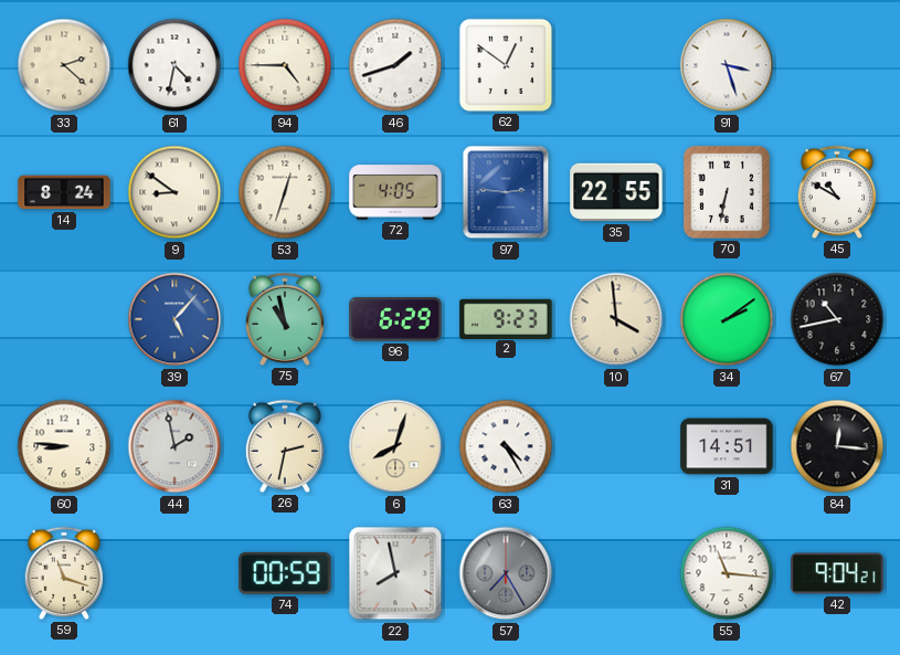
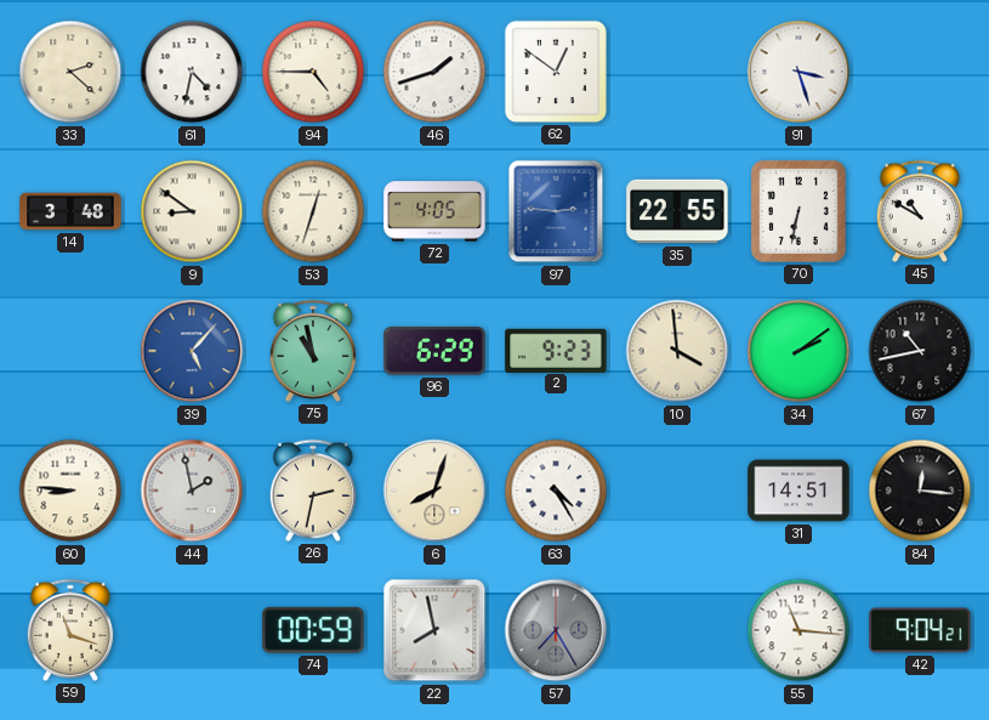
14: 8:24 -> 3:48 (70, 211)
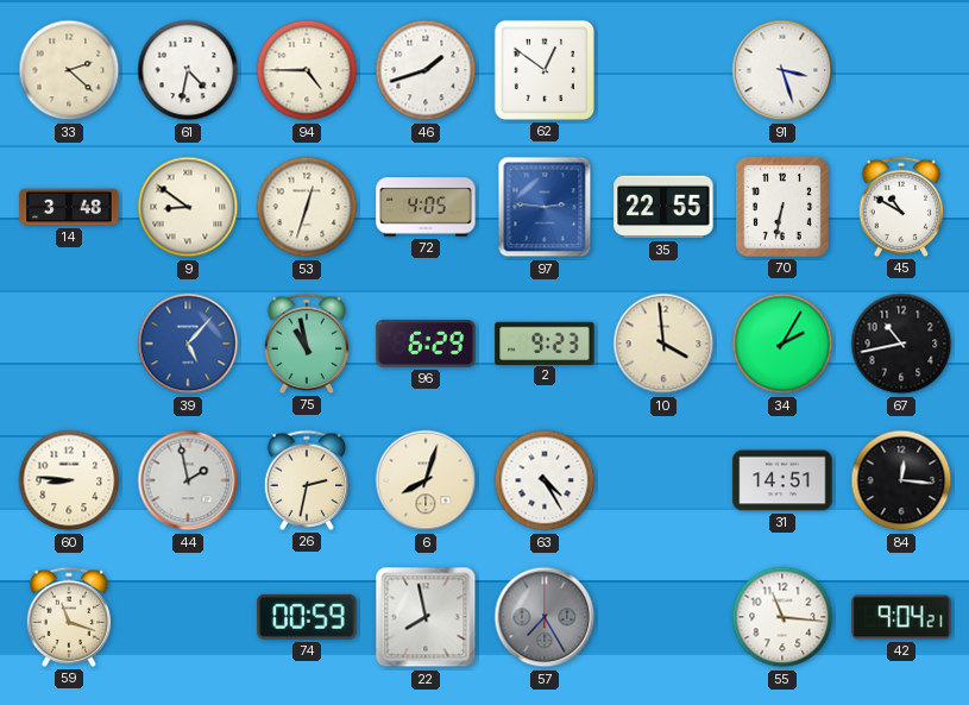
34: 2:09 -> 2:05 (782, 344)
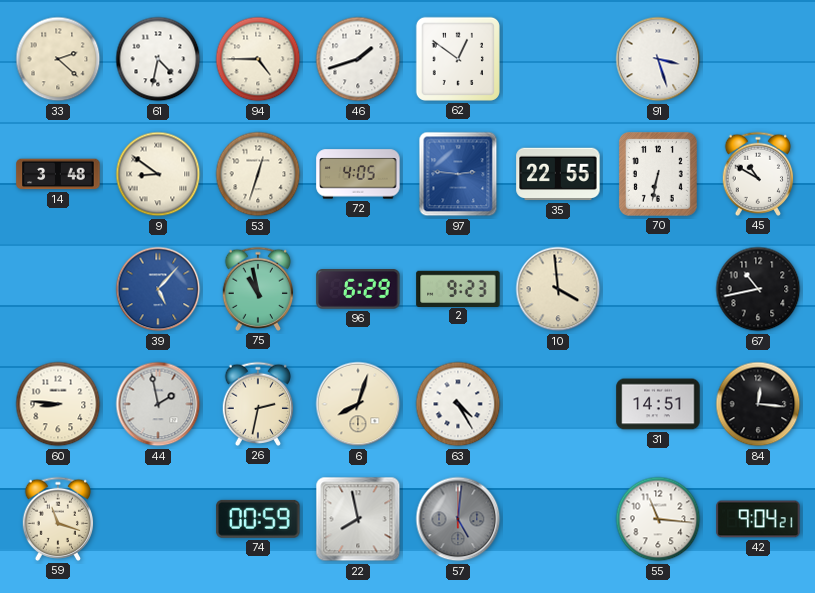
34: 2:05 -> none (782, 344)
57: 7:25 -> 5:01 (458, 519)
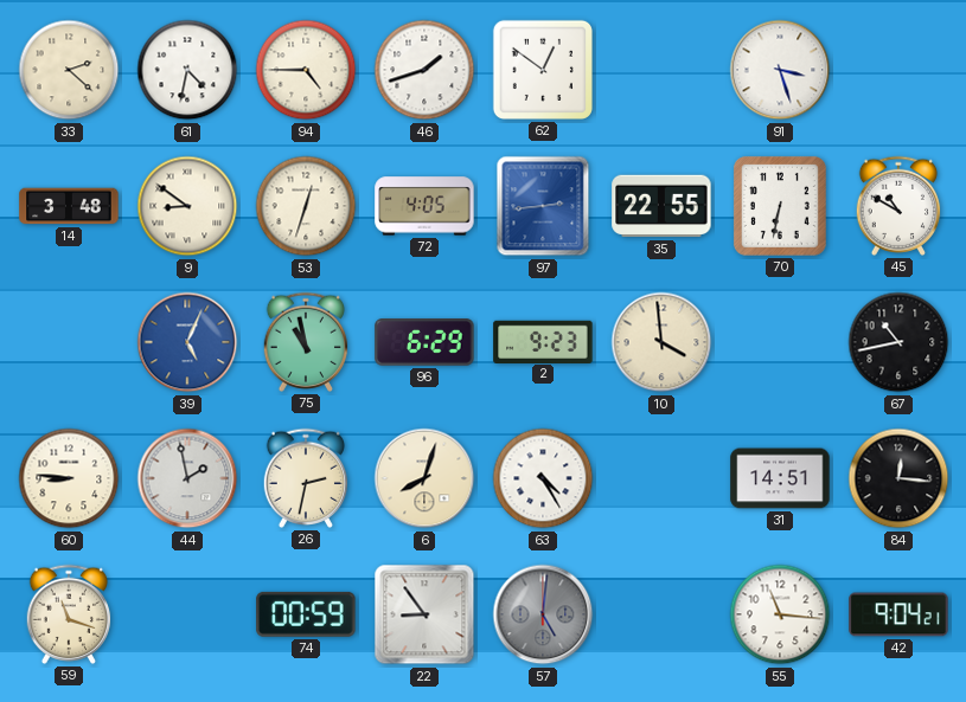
97: 2:46 -> 2:44 (543, 206)
39: 5:07 -> 5:04 (187, 342)
22: 7:58 -> 8:54 (424, 614)
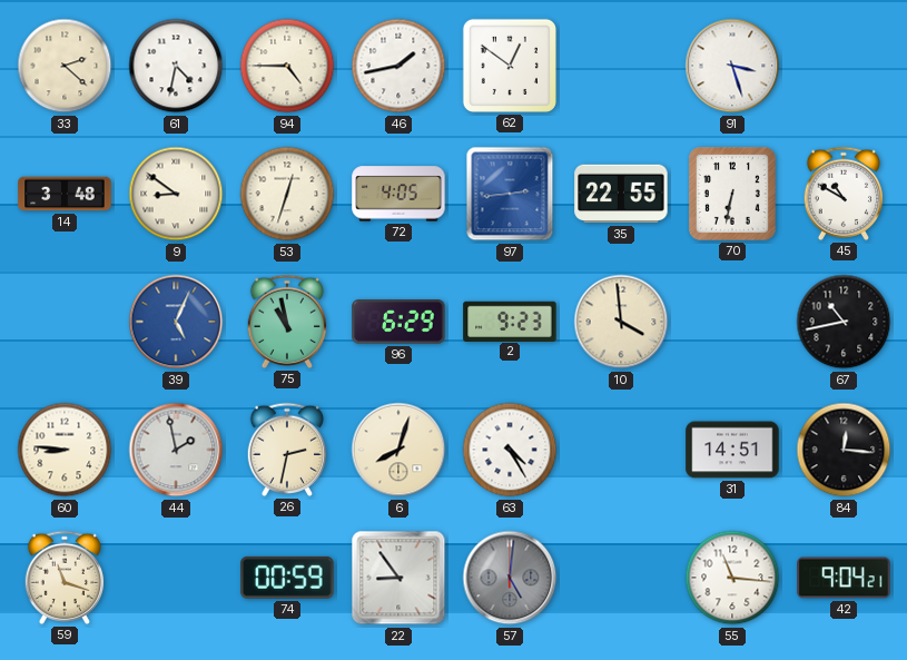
46: 1:42 -> 1:43 (398, 66)
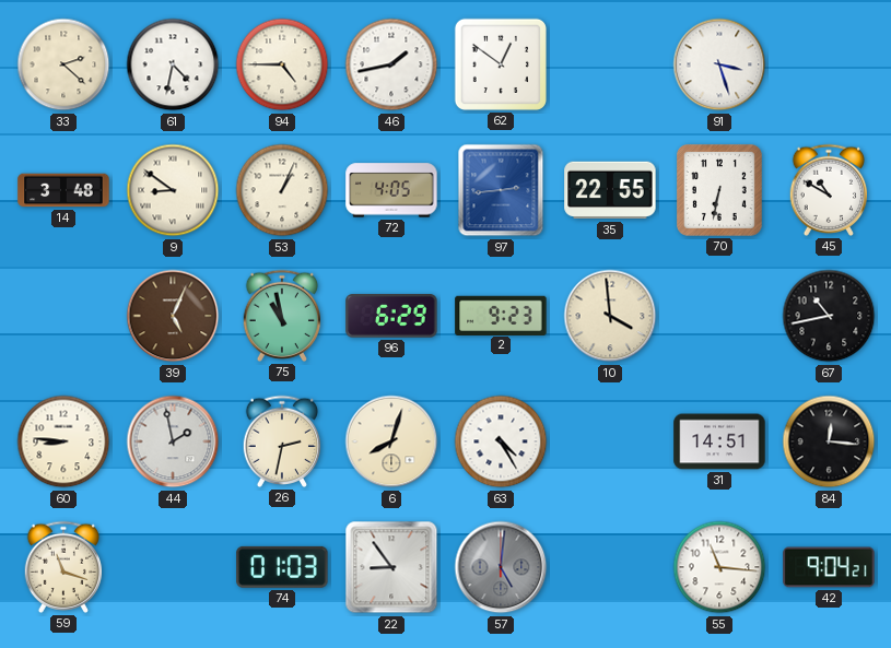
53: 12:33 -> 1:04 (282, 190)
39 dial: blue -> brown (173, 316)
74: 00:59 -> 01:03 (282, 567)
